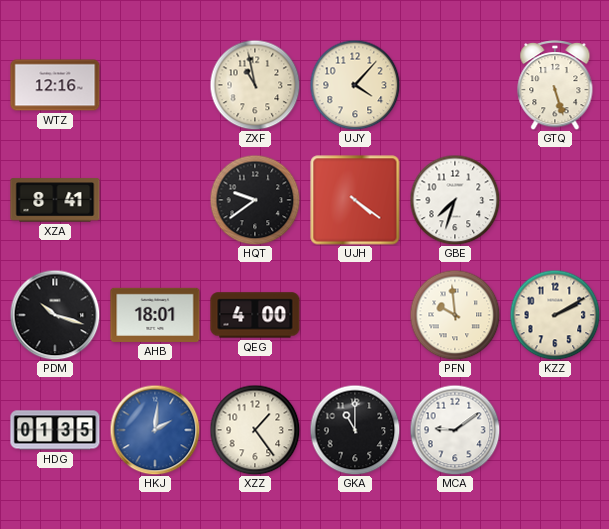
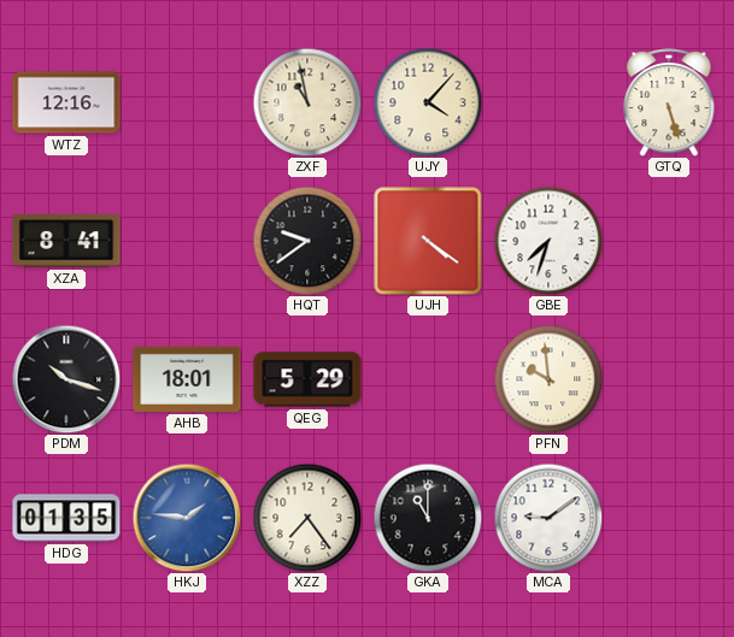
QEG: 4:00 -> 5:29 (307, 379)
KZZ: 2:10 -> none (555, 315)
HKJ: 2:01 -> 1:46 (187, 518)
XZZ: 1:24 -> 7:24 (307, 518)
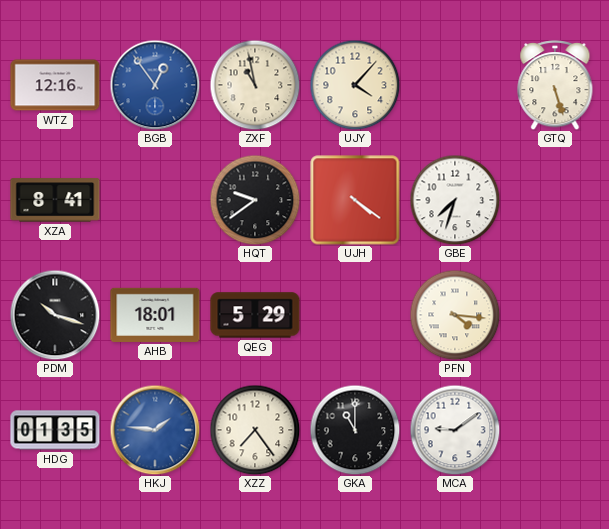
BGB: none -> 12:54 (155, 85)
PFN: 9:59 -> 4:16 (455, 315)
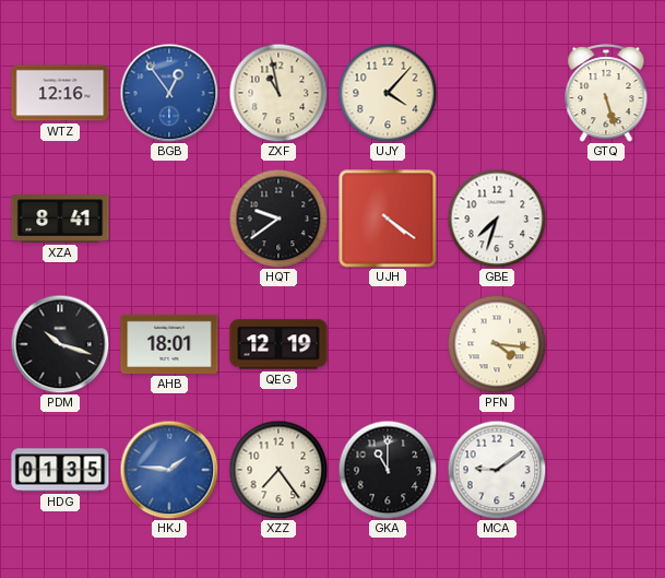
QEG: 5:29 -> 12:19 (278, 344)
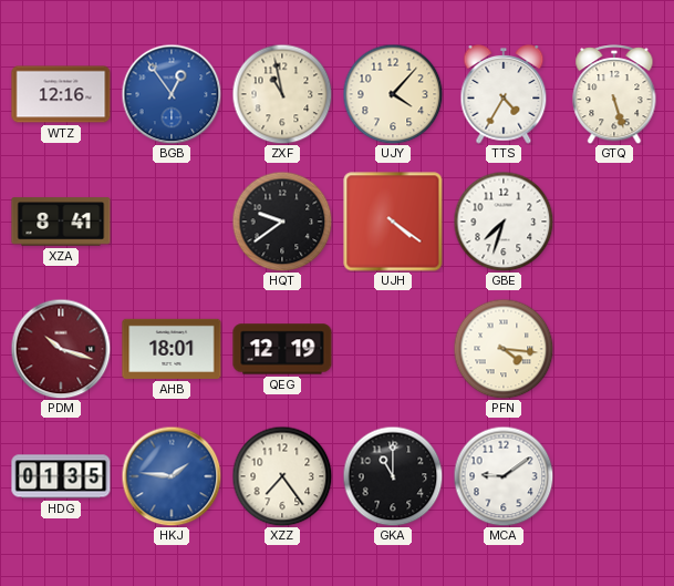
TTS: none -> 4:35 (504, 95)
PDM dial: black -> burgundy (61, 349)
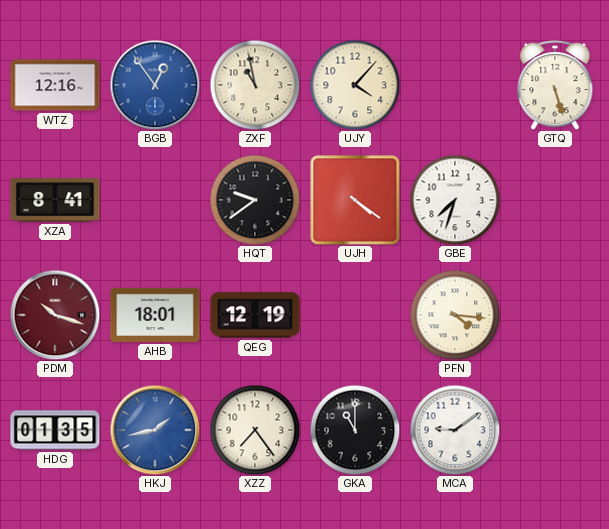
TTS: 4:35 -> none (504, 95)
HKJ: 1:46 -> 1:43 (155, 430)
